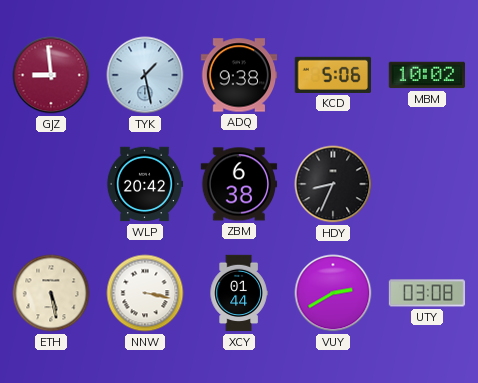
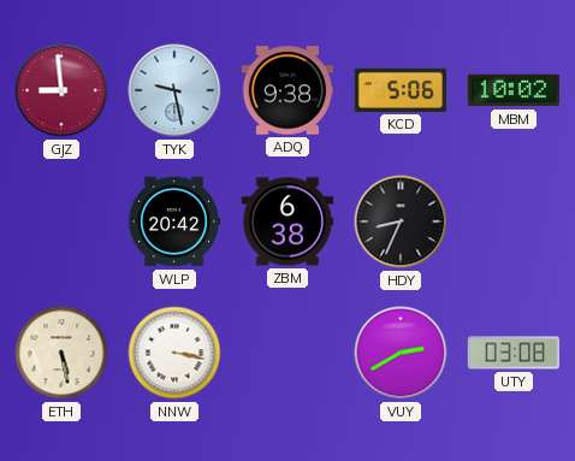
TYK: 1:28 -> 9:28 (174, 90)
XCY: 01:44 -> none (239, 293)
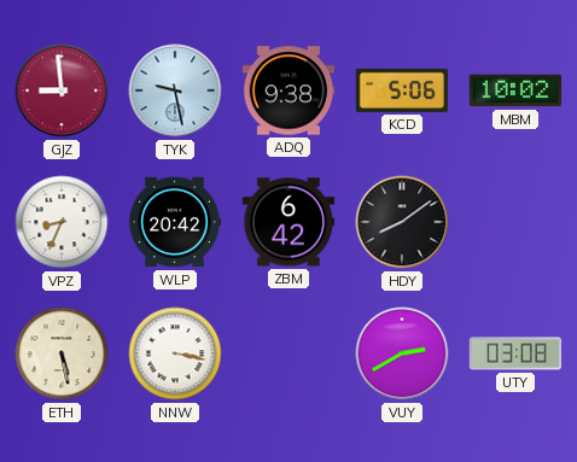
VPZ: none -> 8:34 (62, 222)
ZBM: 6:38 -> 6:42 (288, 222)
HDY: 8:34 -> 8:09 (402, 222)
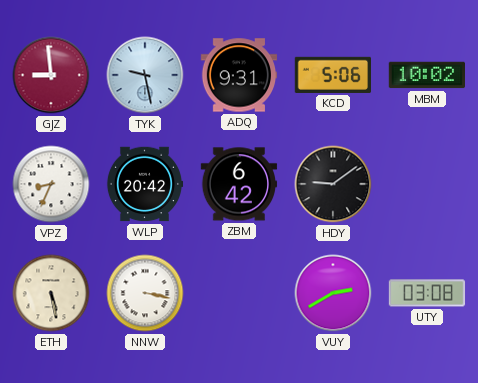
ADQ: 9:38 -> 9:31 (239, 75)
HDY: 8:09 -> 9:09 (333, 184)
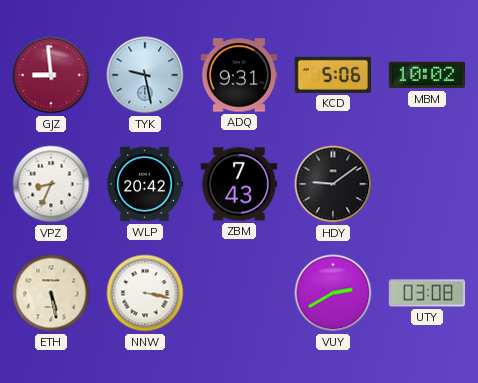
ZBM: 6:42 -> 7:43 (239, 184)
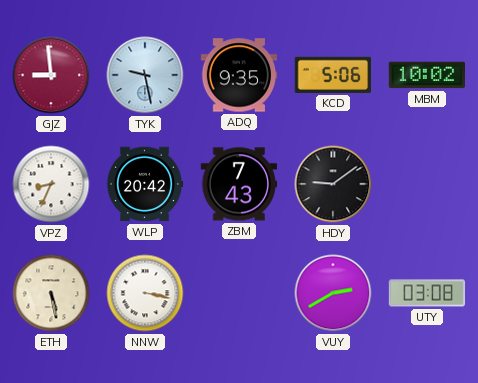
ADQ: 9:31 -> 9:35 (239, 75)
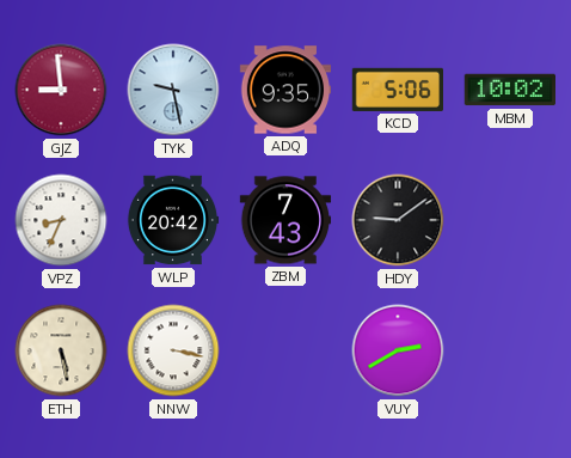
UTY: 03:08 -> none (427, 293)
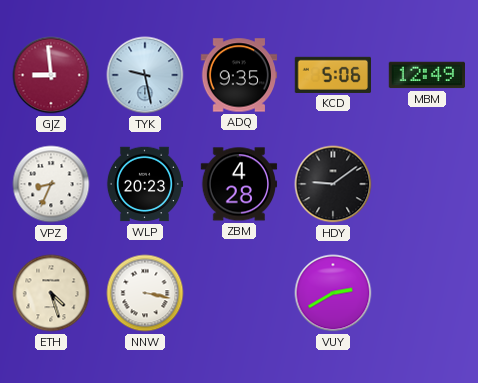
MBM: 10:02 -> 12:49 (426, 75)
WLP: 20:42 -> 20:23 (145, 184)
ZBM: 7:43 -> 4:28 (239, 184)
ETH: 5:28 -> 4:27 (51, 293)
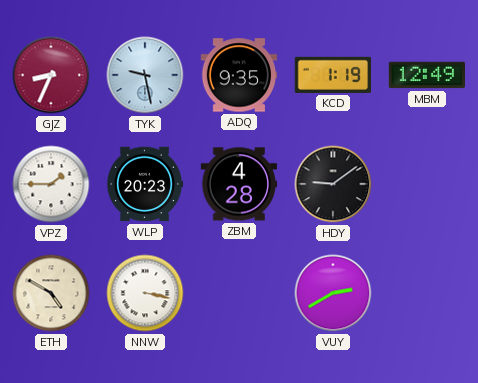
GJZ: 8:59 -> 8:34 (51, 75)
KCD: 5:06 -> 1:19 (332, 75)
VPZ: 8:34 -> 1:45 (51, 184)
ETH: 4:27 -> 4:50 (51, 293)
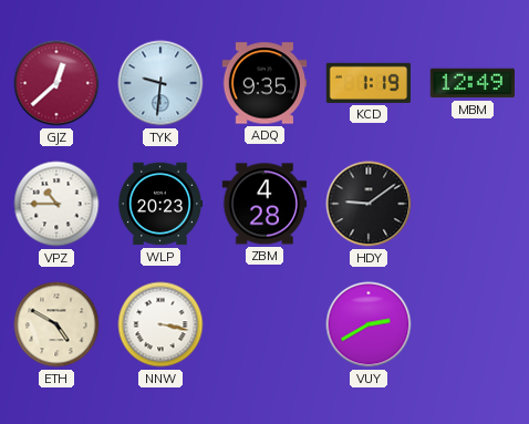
GJZ: 8:34 -> 12:38 (56, 83)
TYK: 9:28 -> 9:31 (160, 83)
VPZ: 1:45 -> 10:45 (56, 204)
